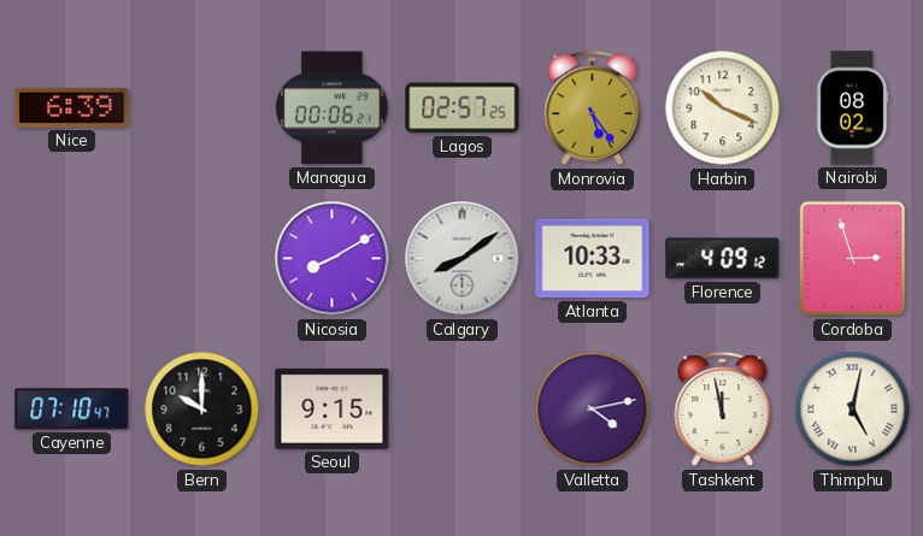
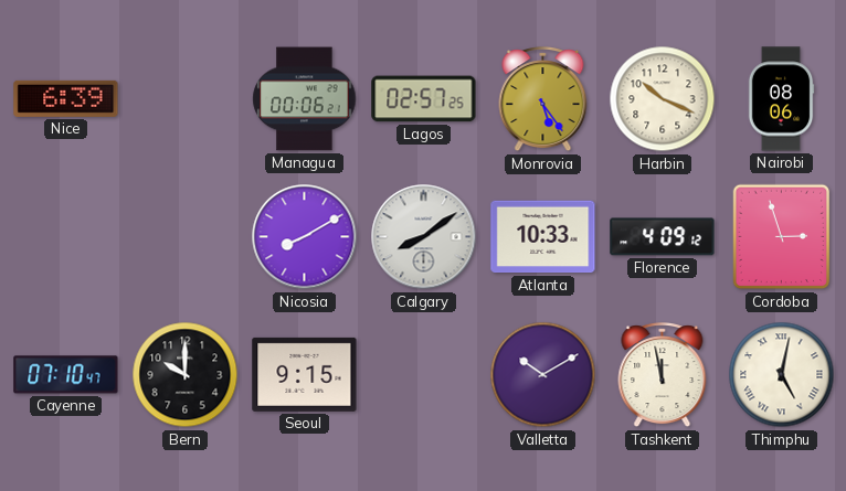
Nairobi: 08:02 -> 08:06 (781, 99)
Valletta: 4:13 -> 10:10 (543, 375)
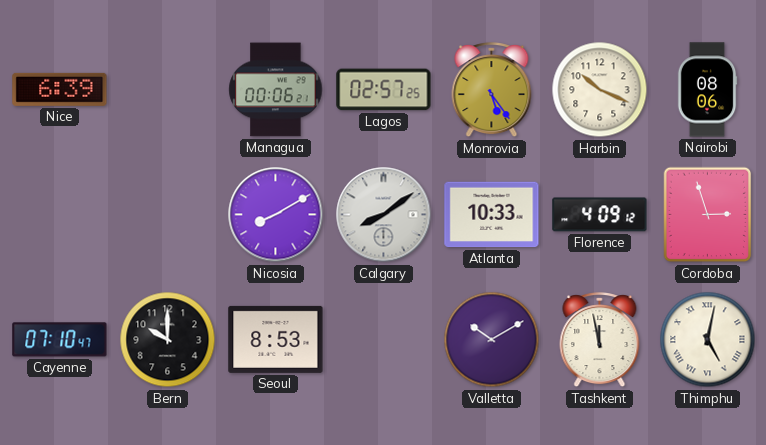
Seoul: 9:15 -> 8:53 (276, 339)
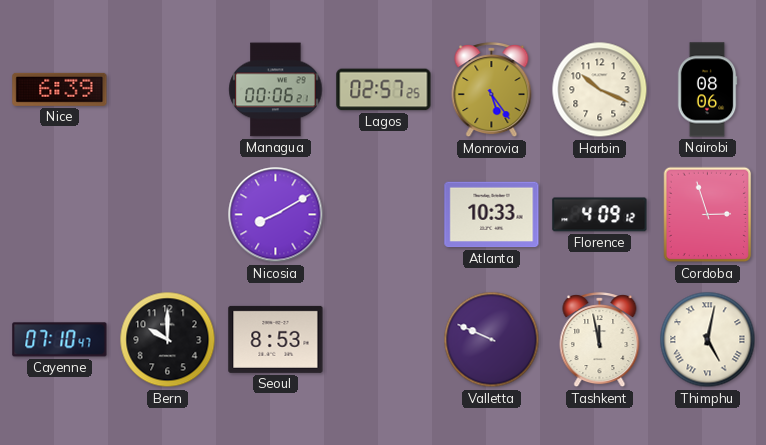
Calgary: 8:09 -> none (384, 215)
Valletta: 10:10 -> 9:49 (492, 340)
